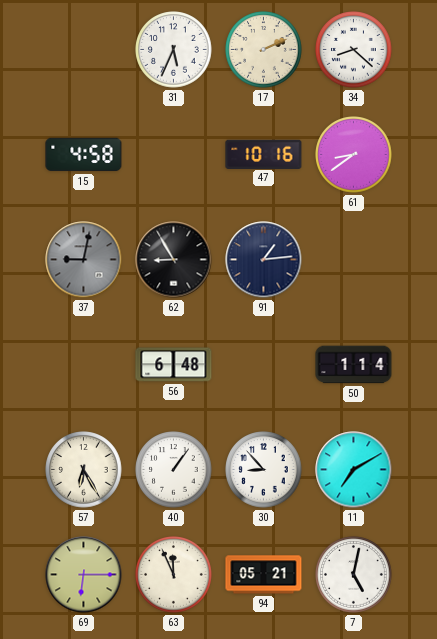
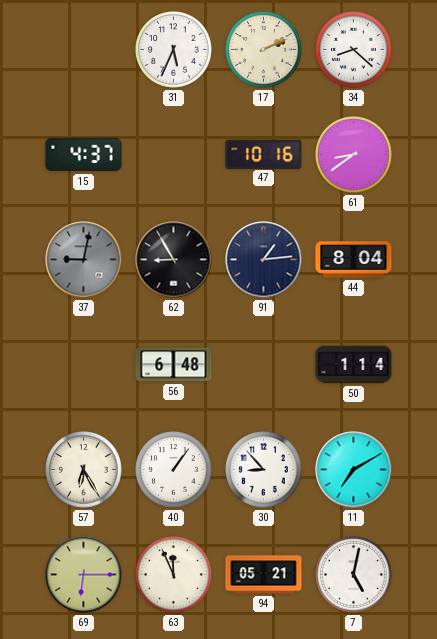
15: 4:58 -> 4:37 (84, 155)
44: none -> 8:04 (354, 260)
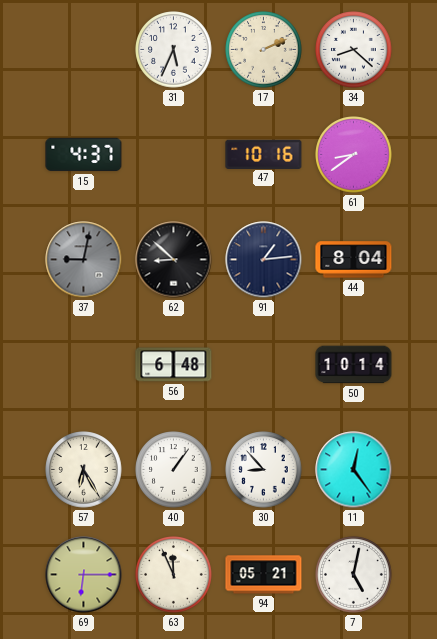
62: 8:55 -> 8:52 (174, 260)
50: 1:14 -> 10:14 (354, 365)
11: 7:10 -> 12:24 (354, 470)
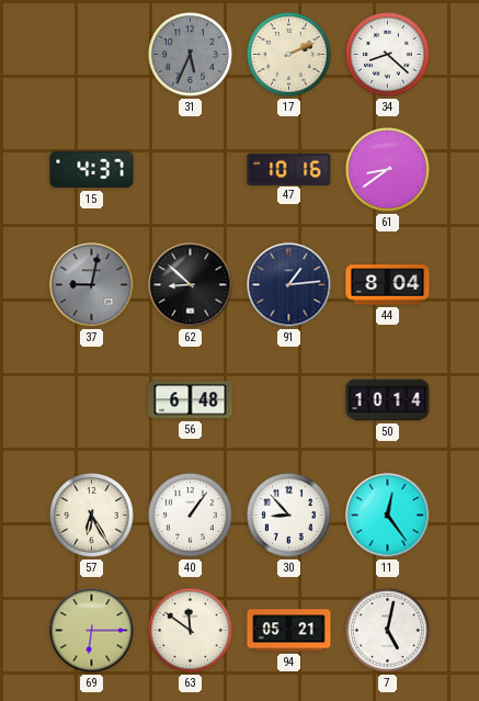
31 dial: white -> grey (191, 55)
63: 11:56 -> 11:51 (191, 631)
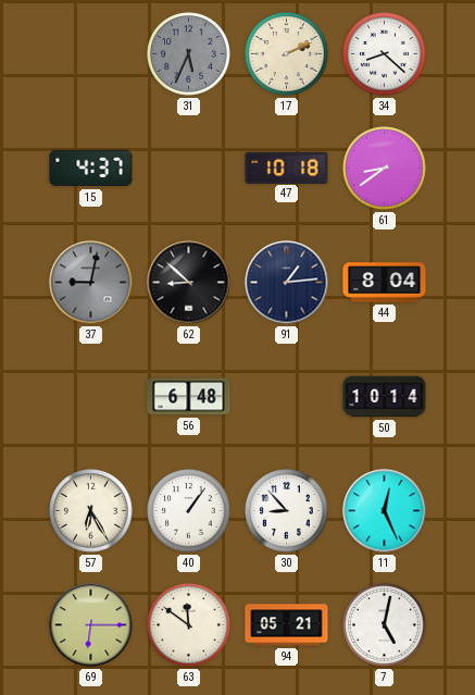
47: 10:16 -> 10:18 (287, 167)
11: 12:24 -> 12:26 (385, 511)
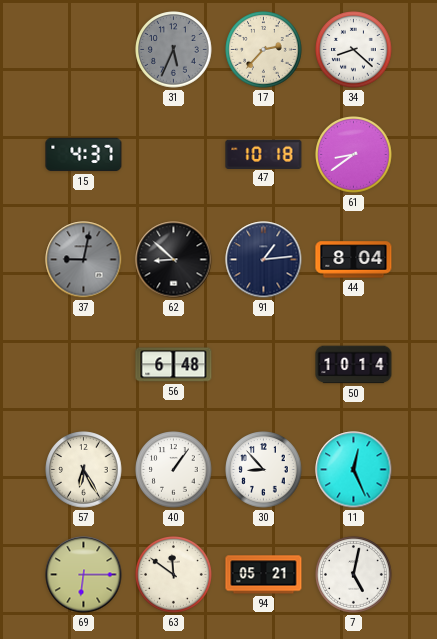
17: 2:11 -> 2:37 (264, 50)
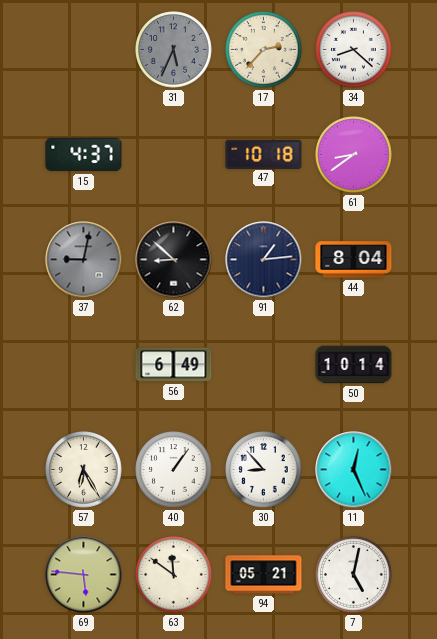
56: 6:48 -> 6:49 (174, 365)
69: 6:15 -> 5:46 (84, 575)
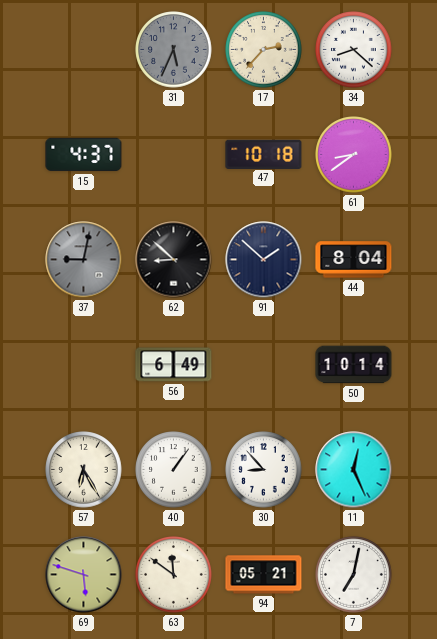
91: 1:14 -> 1:52 (264, 260)
69: 5:46 -> 5:48 (84, 575)
7: 5:02 -> 7:02 (354, 575)
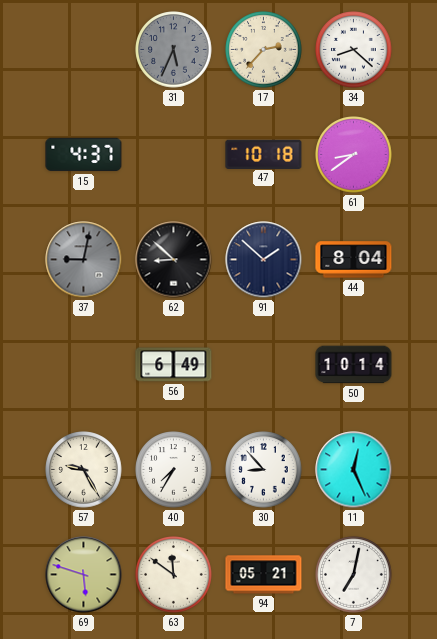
57: 6:25 -> 9:25 (84, 470)
40: 1:06 -> 7:35 (174, 470)
